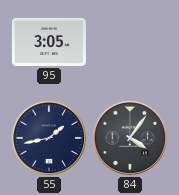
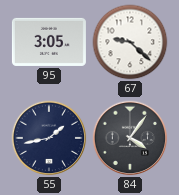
67: none -> 9:22 (130, 42)
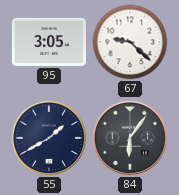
55: 1:43 -> 1:40 (49, 138)
84: 4:06 -> 6:06 (130, 138)
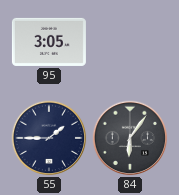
67: 9:22 -> none (130, 42)
55: 1:40 -> 1:45 (49, 138)
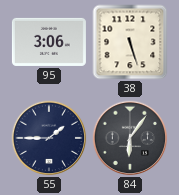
95: 3:05 -> 3:06 (49, 42)
38: none -> 5:27 (130, 42)
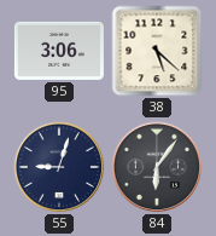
38: 5:27 -> 5:22 (157, 51)
55: 1:45 -> 9:03 (59, 167)
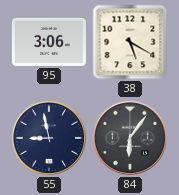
38: 5:22 -> 5:20 (130, 42)
55: 9:03 -> 8:58 (49, 138)
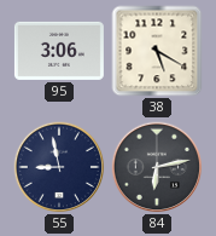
84: 6:06 -> 6:13 (157, 167)
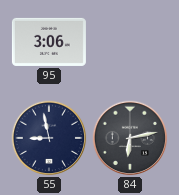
38: 5:20 -> none (157, 51)
